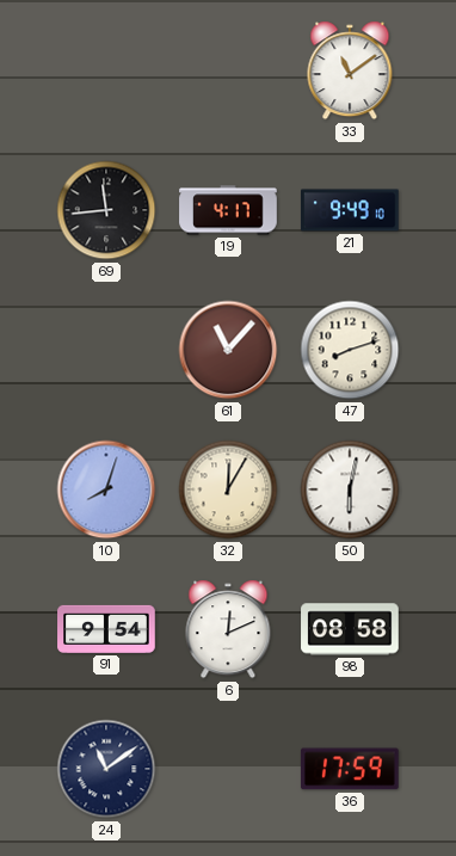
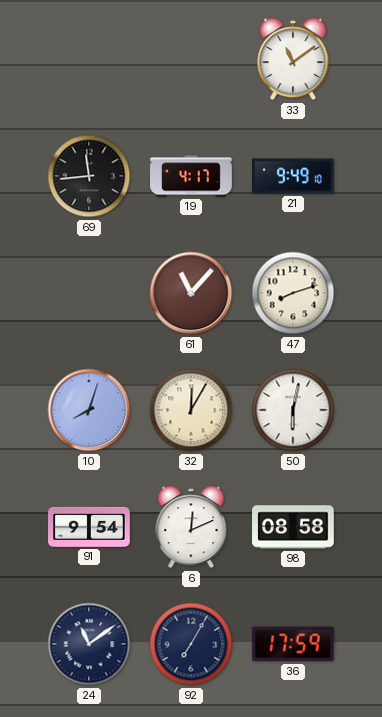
92: none -> 7:05 (191, 644)
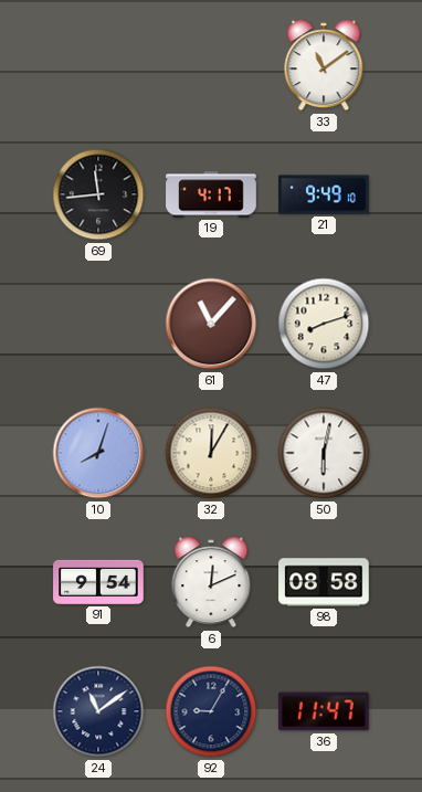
92: 7:05 -> 9:05 (211, 711)
36: 17:59 -> 11:47 (324, 711)
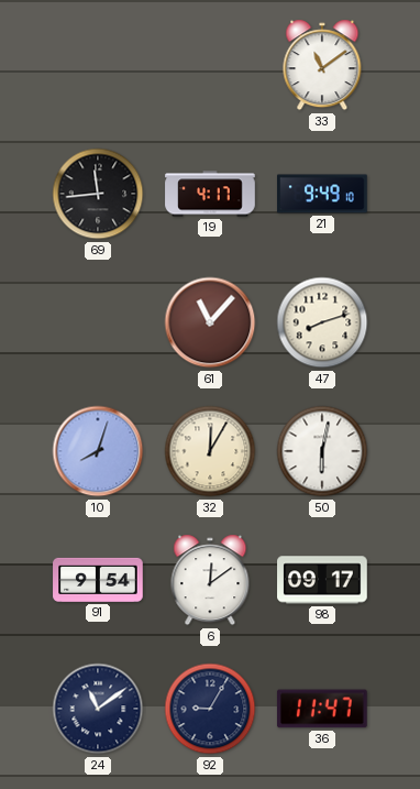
6: 12:11 -> 12:09 (210, 580)
98: 08:58 -> 09:17 (322, 580)
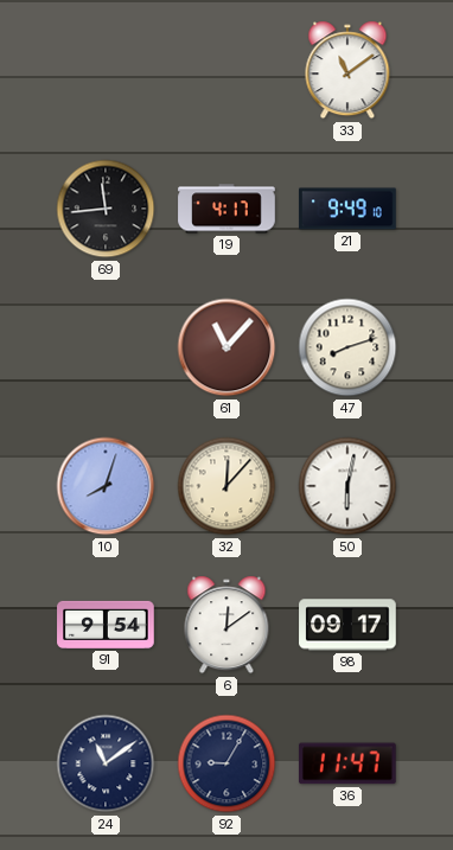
32: 12:05 -> 12:07 (226, 486)
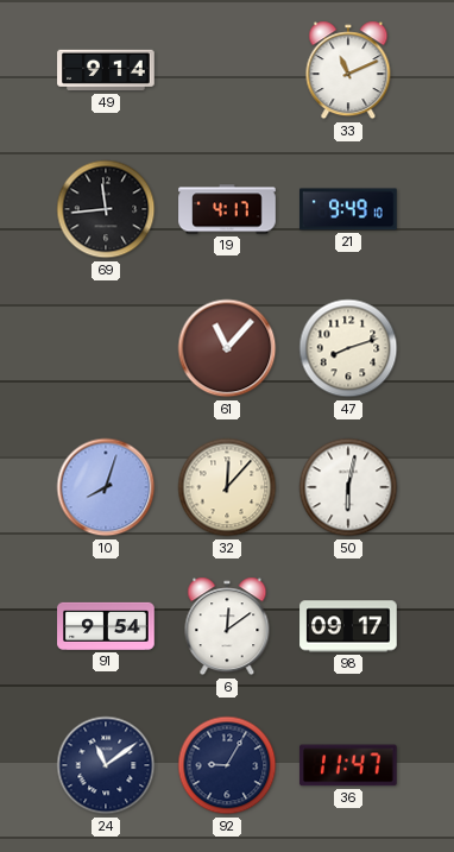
49: none -> 9:14 (106, 70)
33: 11:09 -> 11:11 (348, 70)
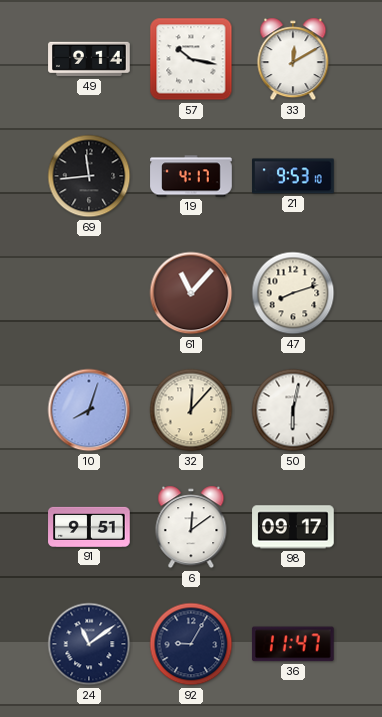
57: none -> 10:17 (191, 59)
33: 11:11 -> 12:10 (293, 59)
21: 9:49 -> 9:53 (293, 176)
91: 9:54 -> 9:51 (89, 527)
